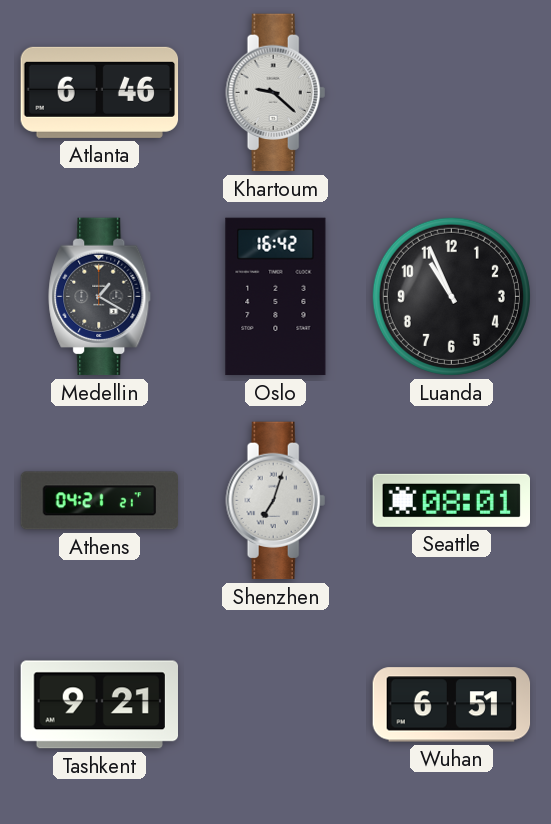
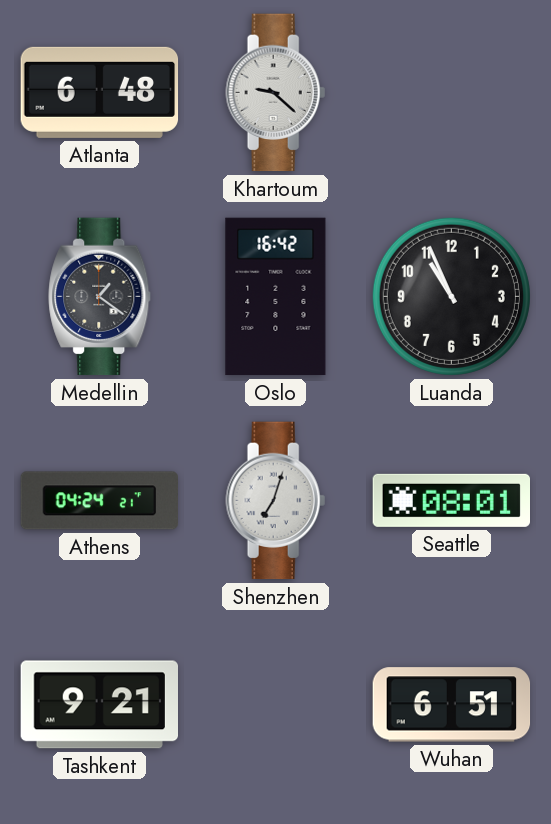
Atlanta: 6:46 -> 6:48 (100, 92)
Medellin: 1:20 -> 1:21 (100, 297)
Athens: 04:21 -> 04:24 (99, 501)
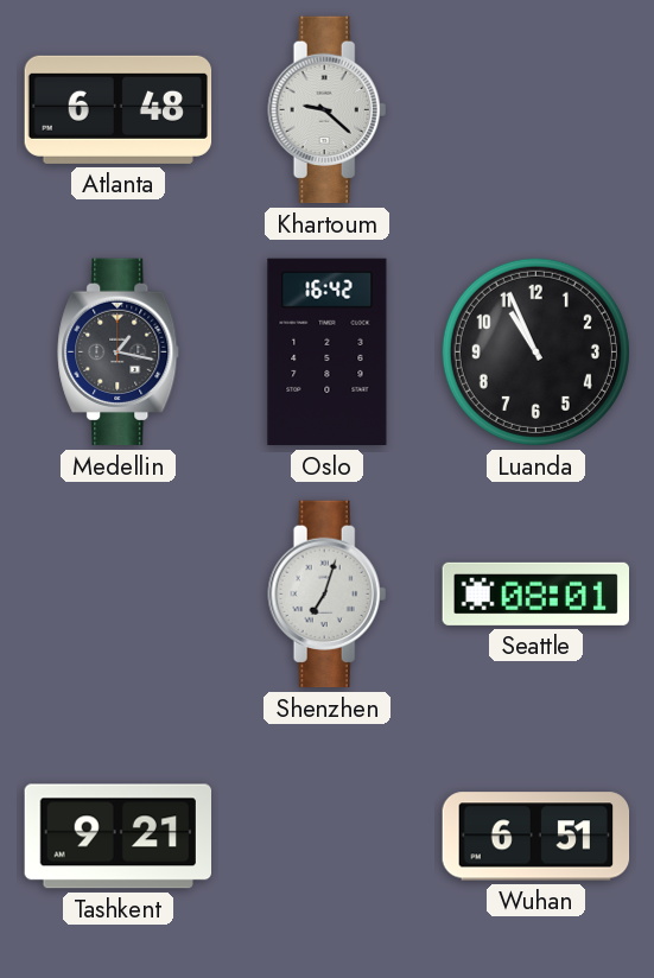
Medellin: 1:21 -> 1:17 (119, 353)
Athens: 04:24 -> none (99, 501)
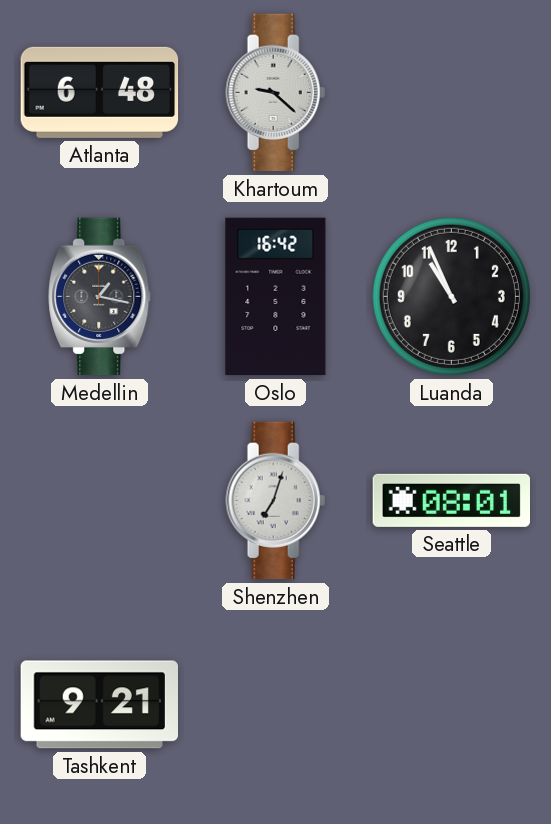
Wuhan: 6:51 -> none (536, 837)
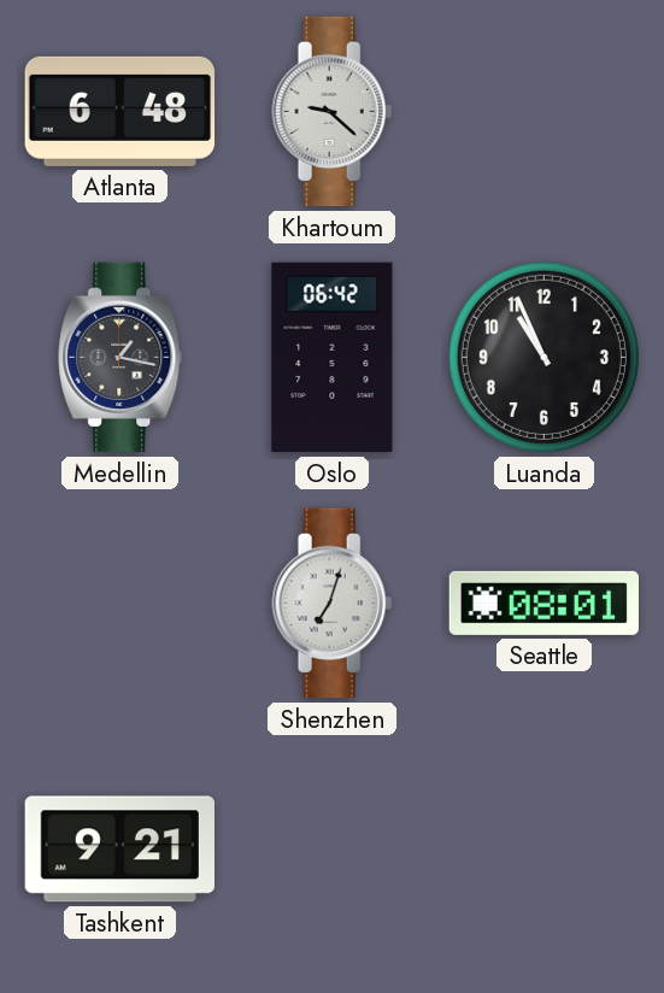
Oslo: 16:42 -> 06:42 (333, 358)
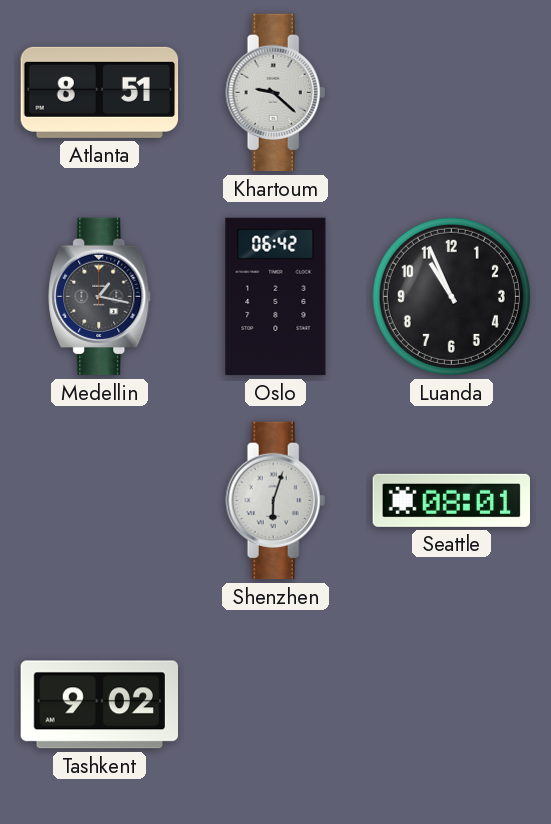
Atlanta: 6:48 -> 8:51 (100, 92)
Shenzhen: 7:03 -> 6:03 (276, 501)
Tashkent: 9:21 -> 9:02 (99, 705)
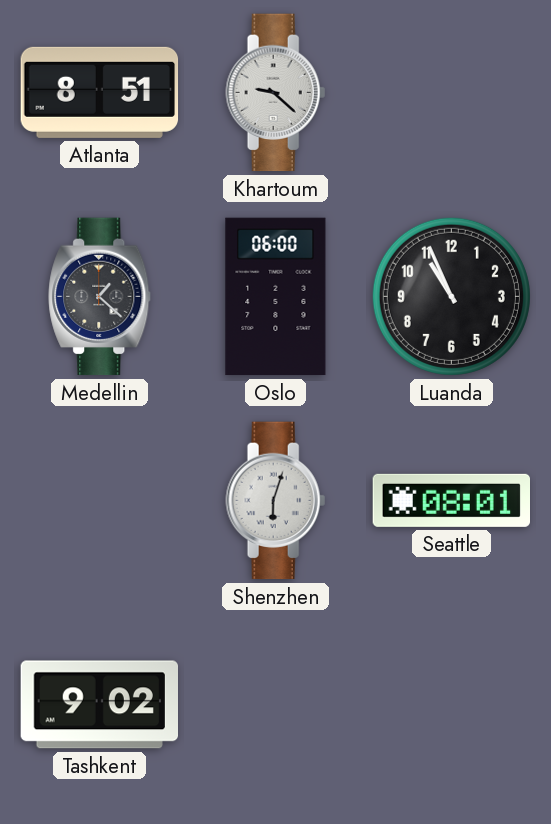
Medellin: 1:17 -> 1:22 (100, 297)
Oslo: 06:42 -> 06:00 (276, 297)
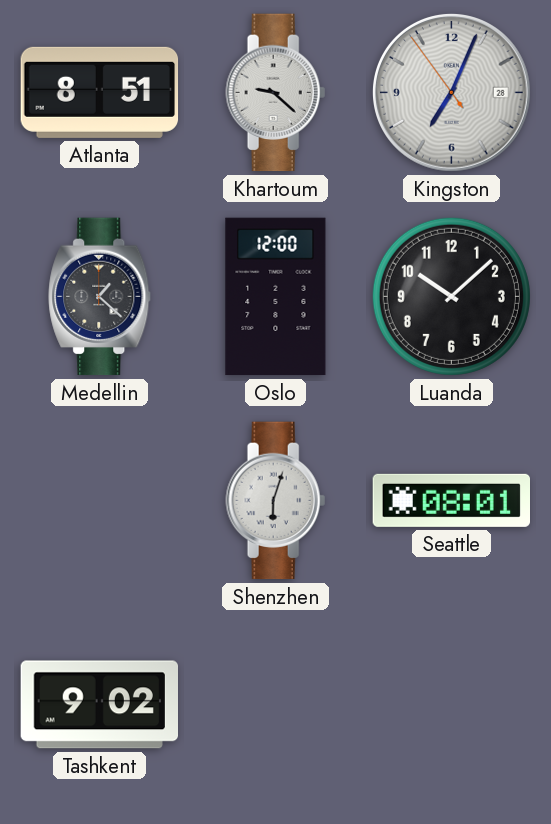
Kingston: none -> 7:03 (451, 92)
Oslo: 06:00 -> 12:00 (276, 297)
Luanda: 10:56 -> 10:08 (451, 296)
